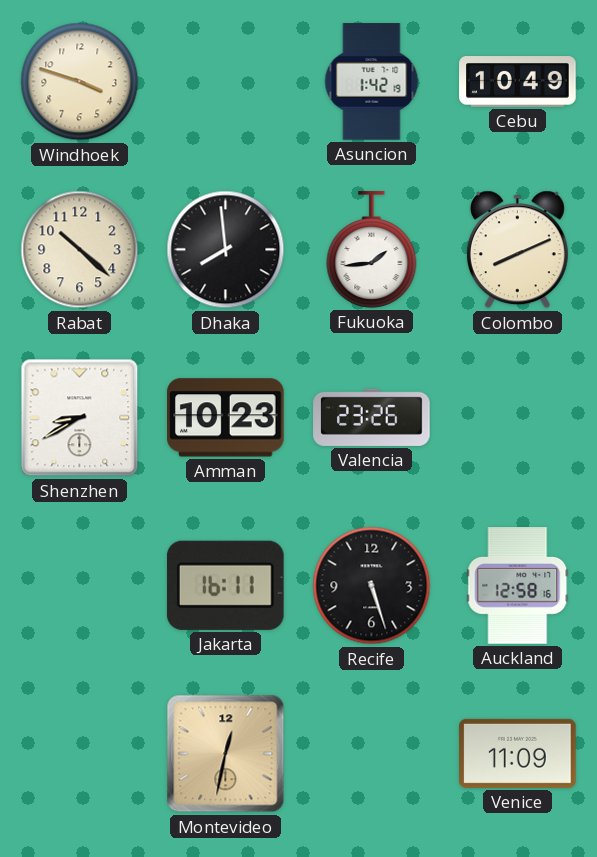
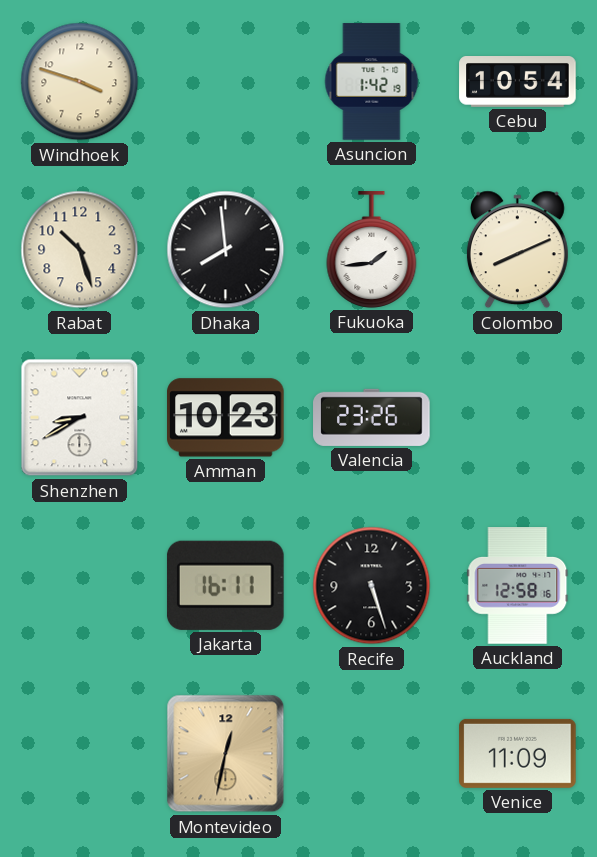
Cebu: 10:49 -> 10:54 (518, 82)
Rabat: 10:22 -> 10:27 (80, 250)
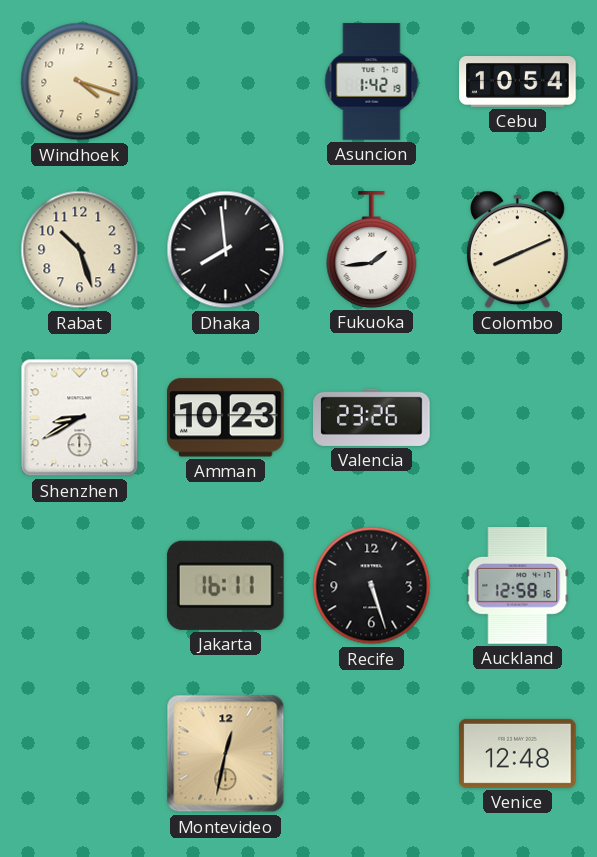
Windhoek: 3:48 -> 4:18 (80, 82)
Venice: 11:09 -> 12:48 (518, 753)
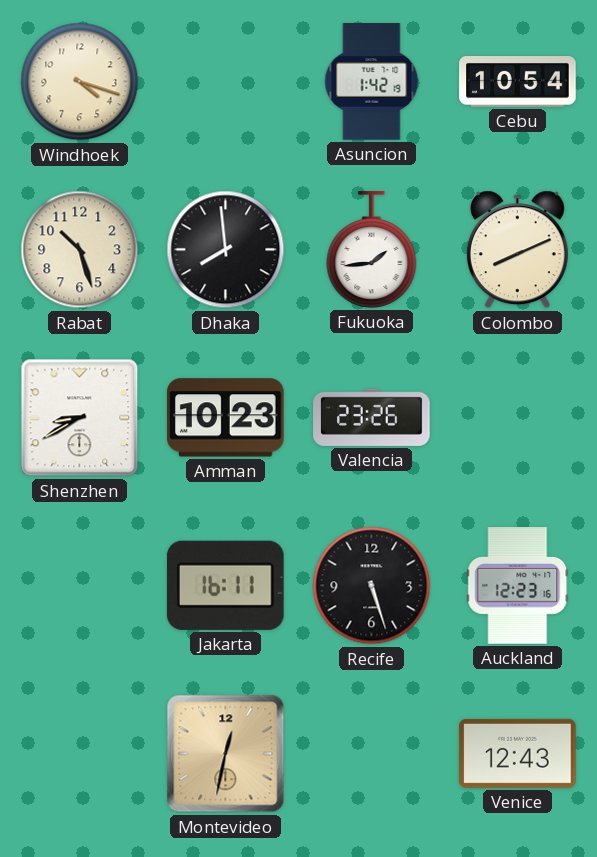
Auckland: 12:58 -> 12:23 (518, 586)
Venice: 12:48 -> 12:43 (518, 753)
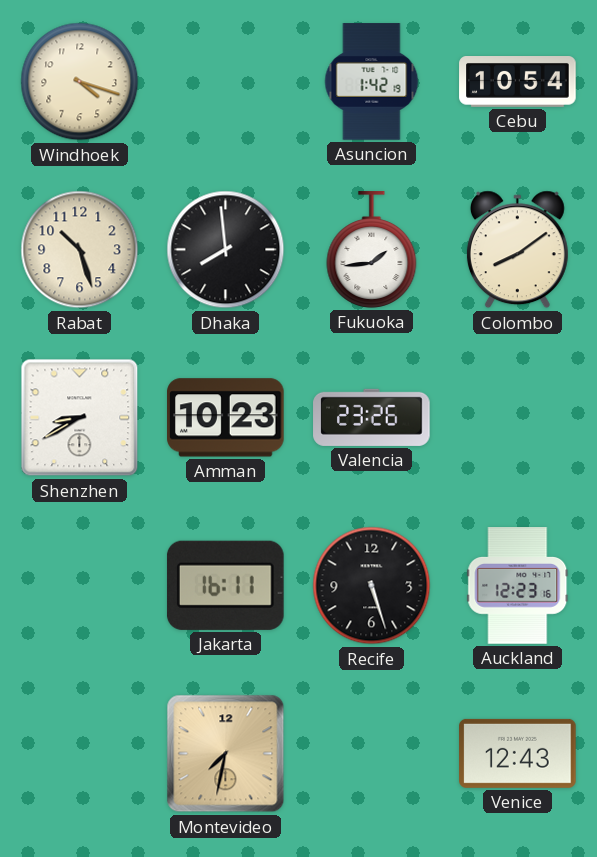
Colombo: 8:11 -> 8:09 (517, 250)
Montevideo: 12:32 -> 7:32 (226, 754)
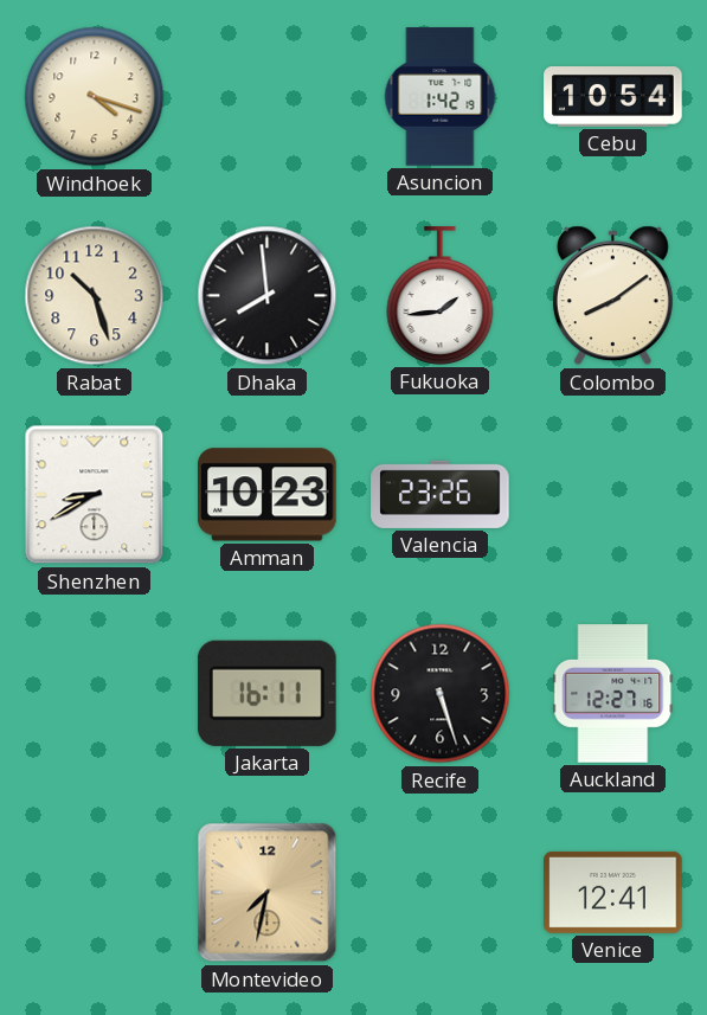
Auckland: 12:23 -> 12:27 (613, 694)
Venice: 12:43 -> 12:41 (613, 892)
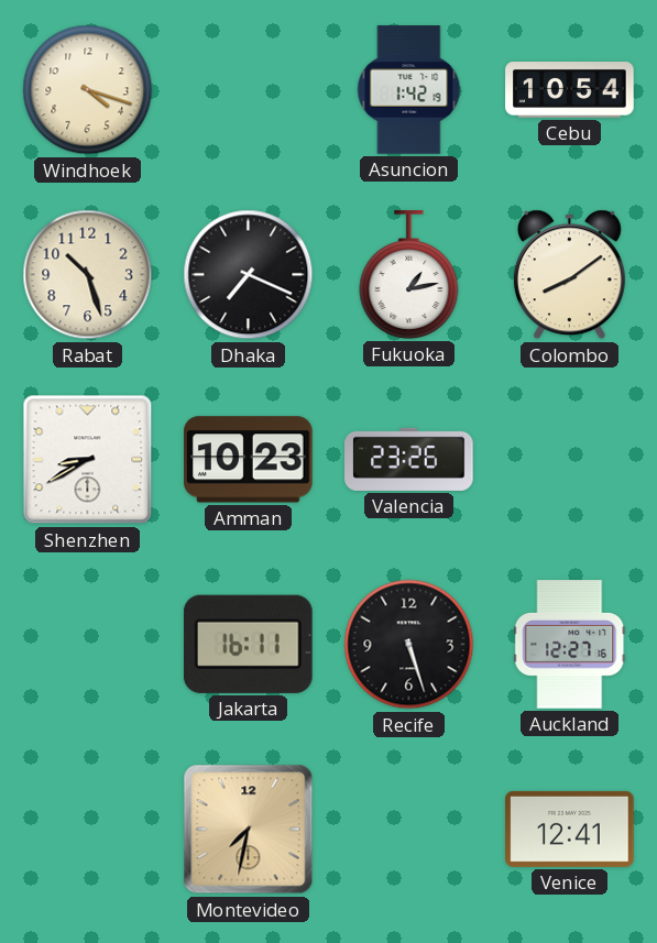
Dhaka: 7:59 -> 7:19 (249, 275)
Fukuoka: 1:44 -> 1:13 (409, 275)
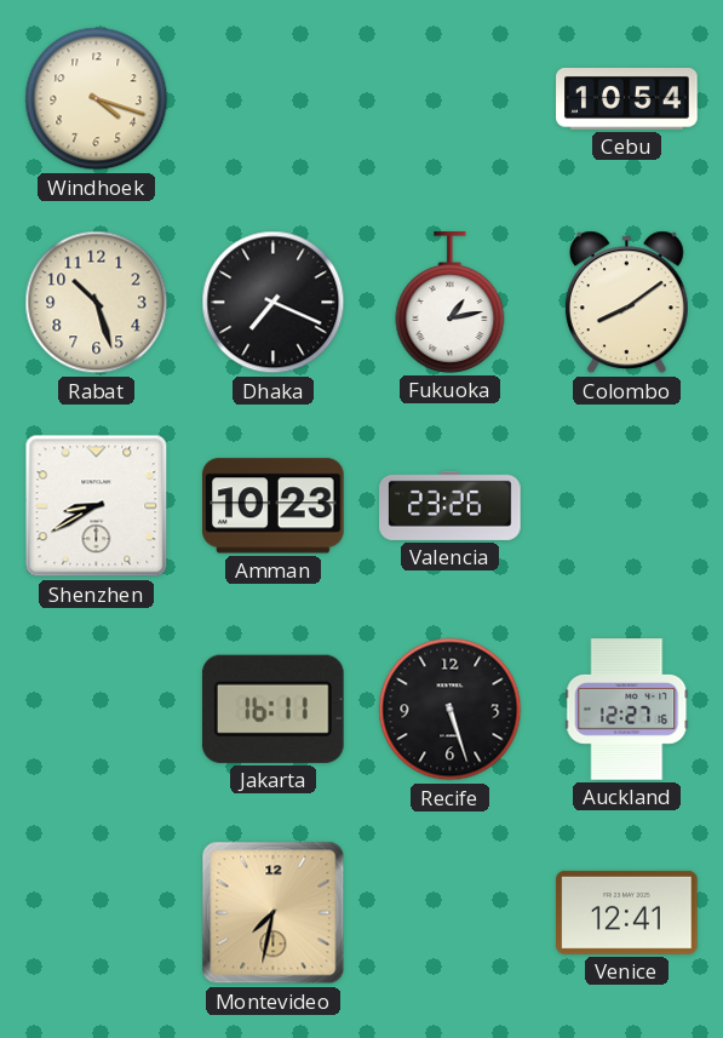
Asuncion: 1:42 -> none (409, 90)
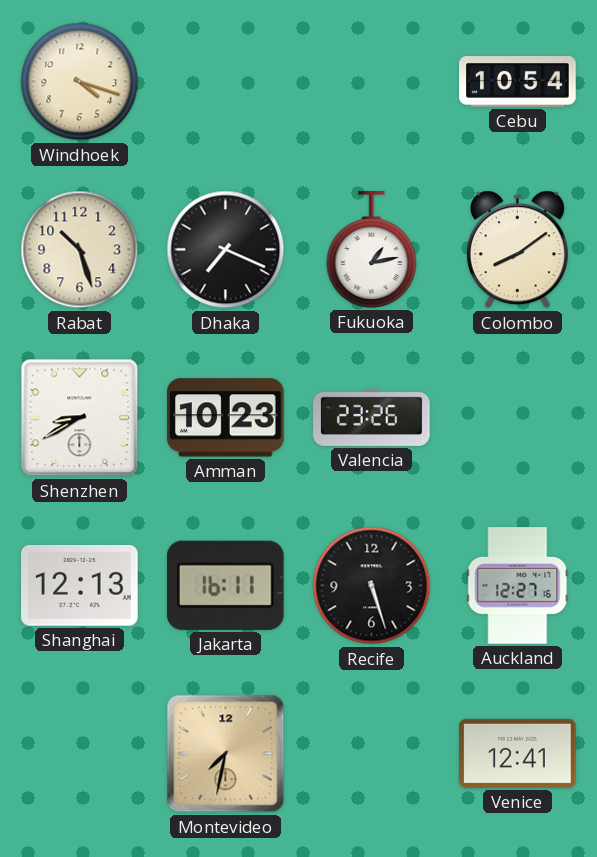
Shanghai: none -> 12:13 (80, 586)
